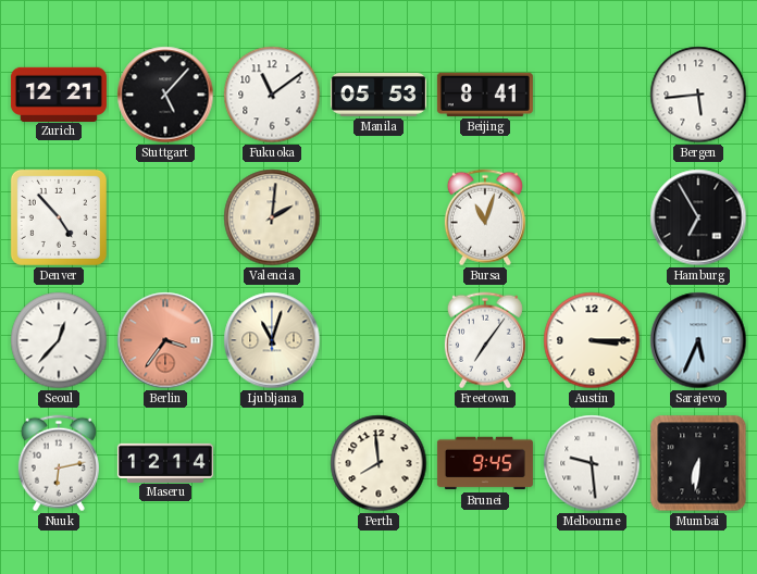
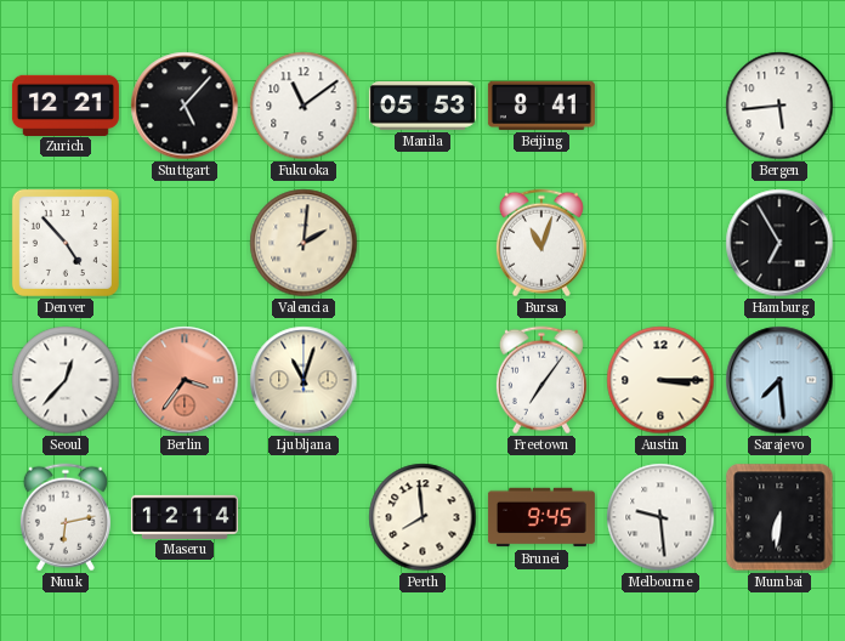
Sarajevo: 5:34 -> 7:29 (779, 380)
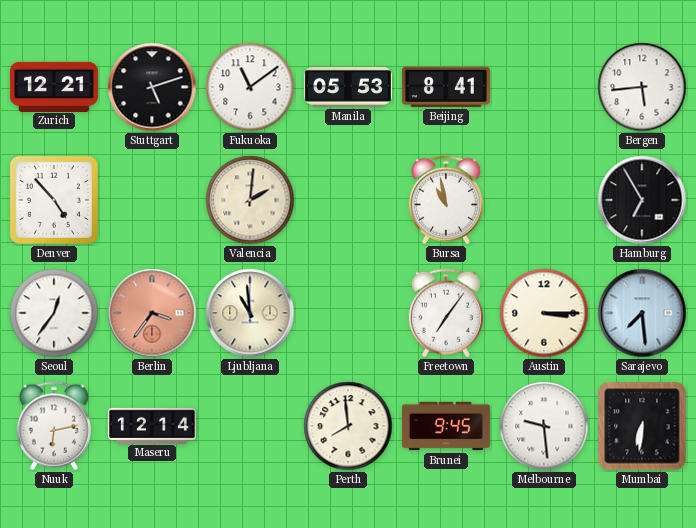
Stuttgart: 5:07 -> 5:12 (152, 87)
Bursa: 11:03 -> 10:58 (446, 200)
Seoul: 12:37 -> 12:36 (54, 313)
Ljubljana: 11:03 -> 10:59 (250, 313)
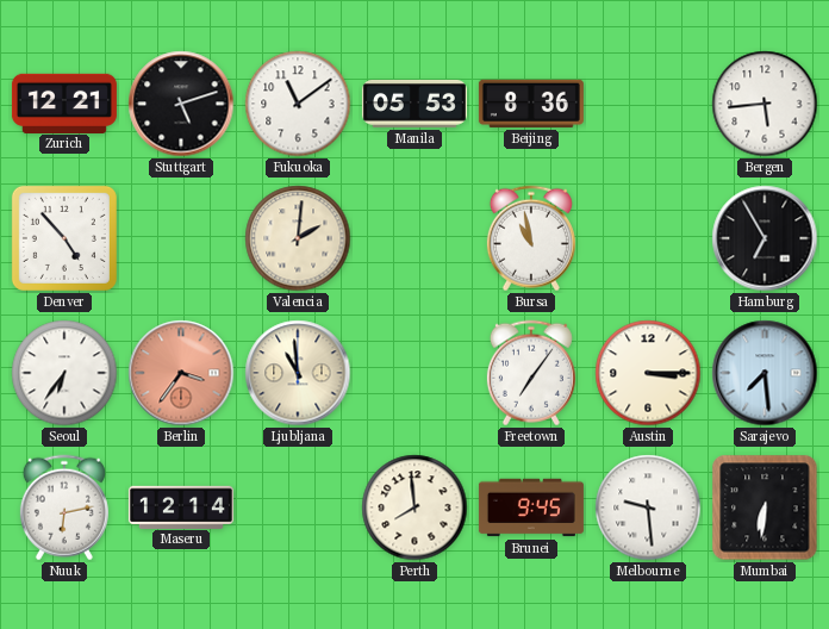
Beijing: 8:41 -> 8:36 (531, 104)
Seoul: 12:36 -> 6:36 (64, 373)
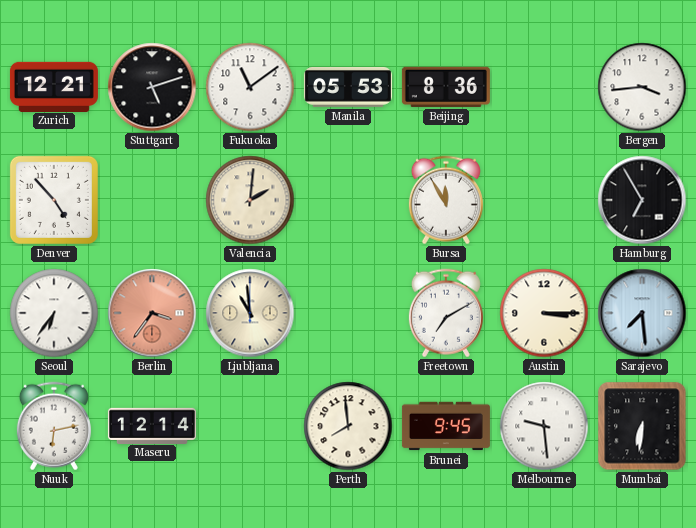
Bergen: 5:44 -> 3:44 (642, 87)
Bursa: 10:58 -> 11:55 (446, 200)
Freetown: 7:06 -> 7:10 (446, 313)
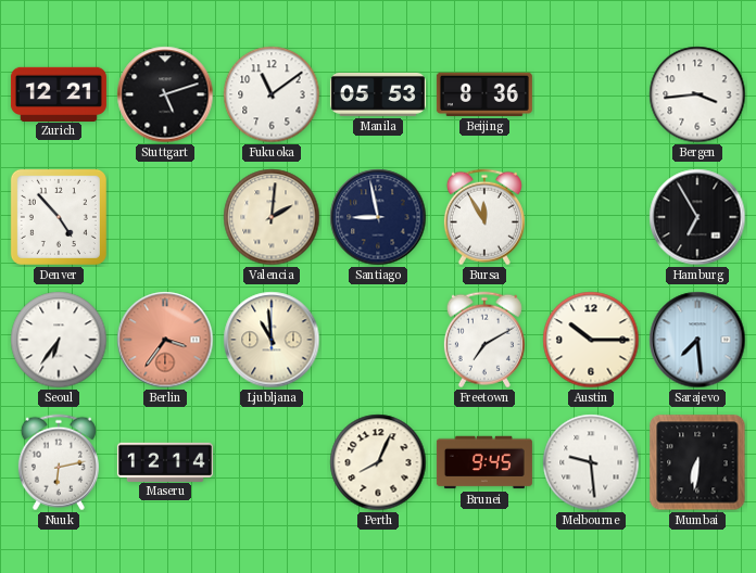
Santiago: none -> 8:58 (378, 217)
Austin: 3:15 -> 10:15 (591, 340)
Perth: 7:59 -> 8:04 (378, 462)
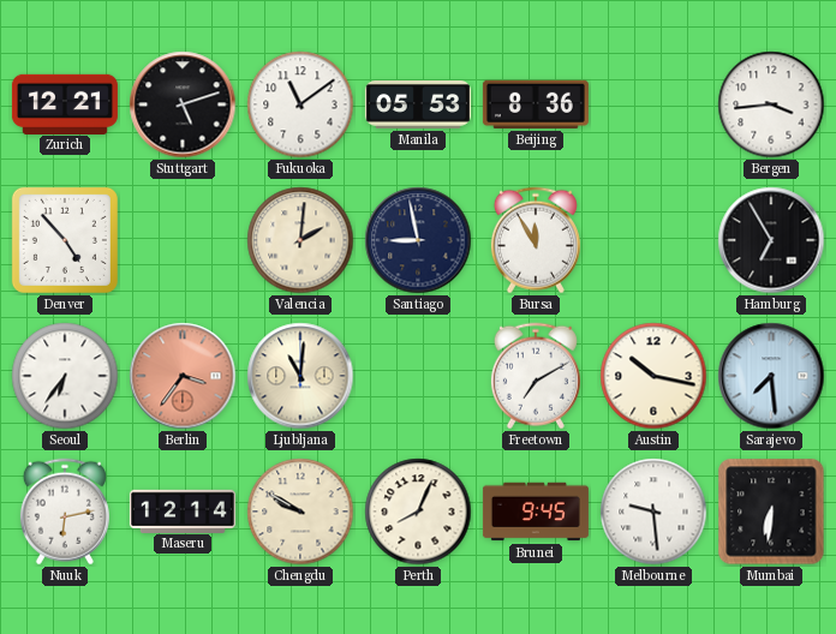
Ljubljana: 10:59 -> 11:01 (300, 376)
Austin: 10:15 -> 10:17 (653, 376)
Chengdu: none -> 9:50 (300, 512)
